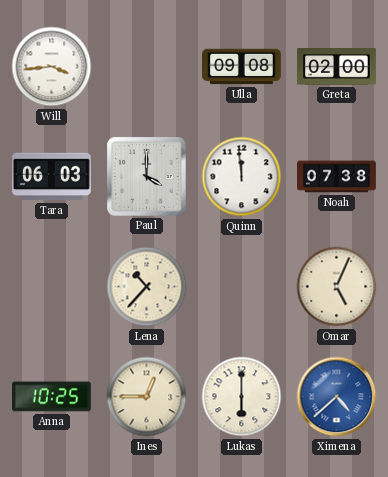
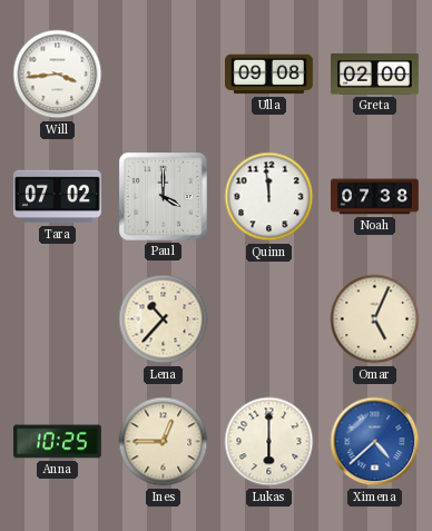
Tara: 06:03 -> 07:02 (58, 197)
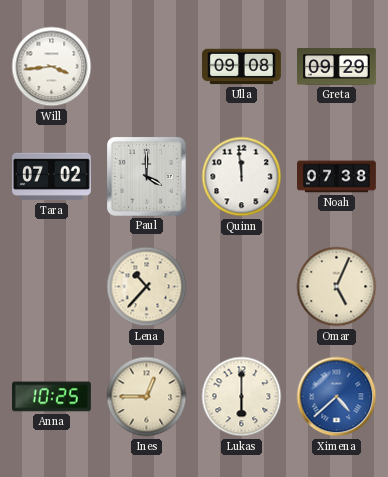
Greta: 02:00 -> 09:29 (337, 67)
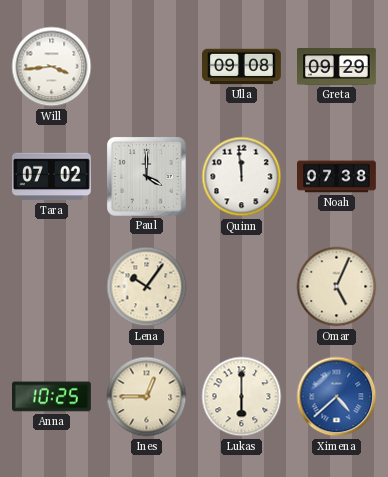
Lena: 10:37 -> 10:06 (147, 287)
